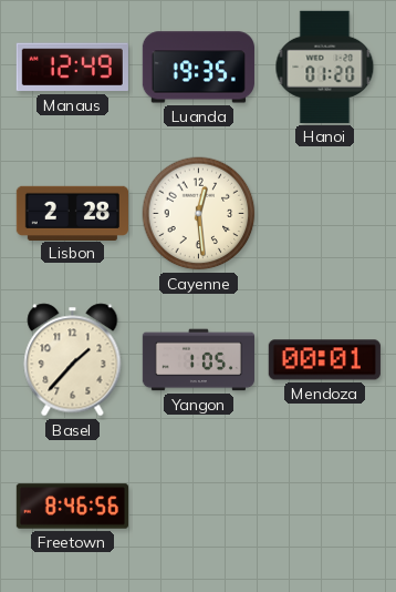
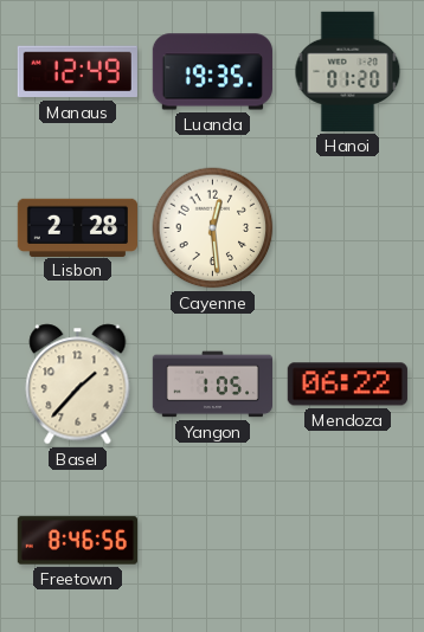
Mendoza: 00:01 -> 06:22 (347, 385)
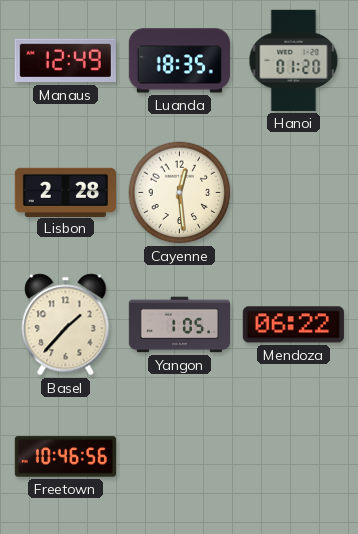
Luanda: 19:35 -> 18:35 (179, 61)
Freetown: 8:46 -> 10:46 (65, 457)
